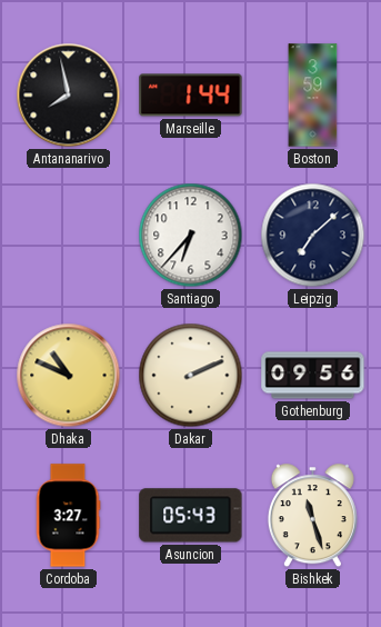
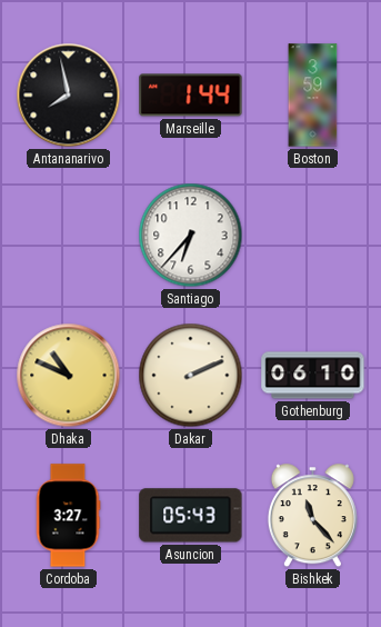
Leipzig: 7:08 -> none (313, 236)
Gothenburg: 09:56 -> 06:10 (313, 376)
Bishkek: 11:27 -> 11:23 (312, 516)
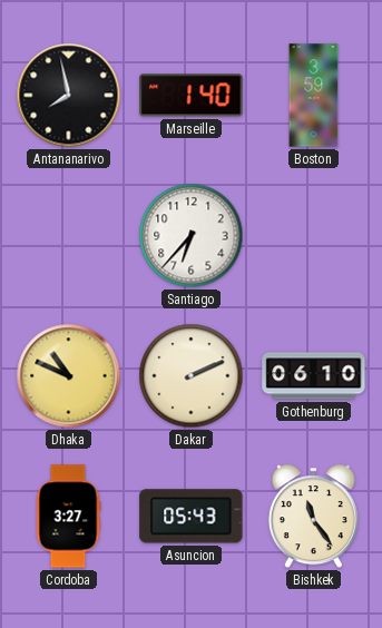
Marseille: 1:44 -> 1:40 (192, 96)
Bishkek: 11:23 -> 11:24 (313, 517)
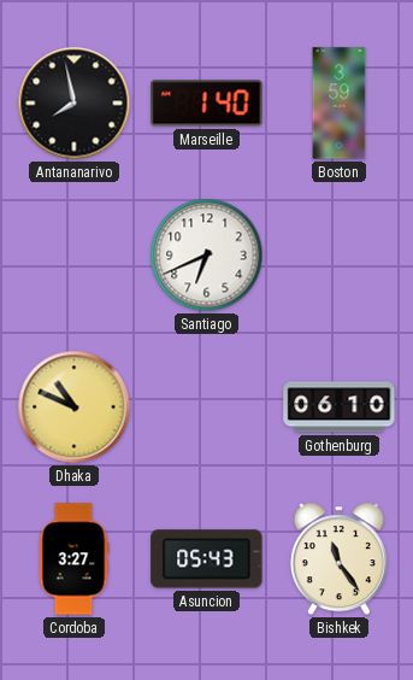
Santiago: 6:37 -> 6:41 (207, 256)
Dakar: 2:11 -> none (192, 376)
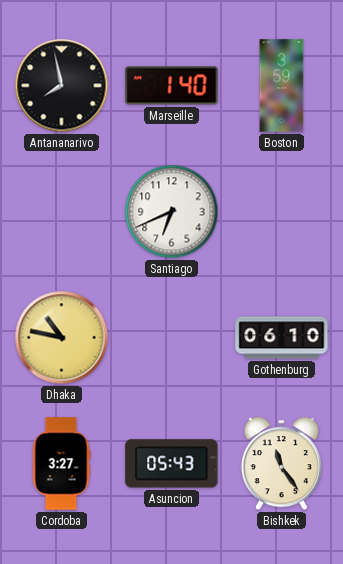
Dhaka: 10:49 -> 10:47 (62, 338)
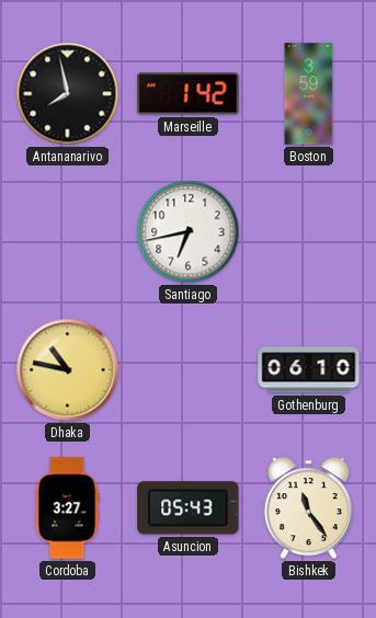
Marseille: 1:40 -> 1:42 (189, 94)
Santiago: 6:41 -> 6:43 (189, 232)
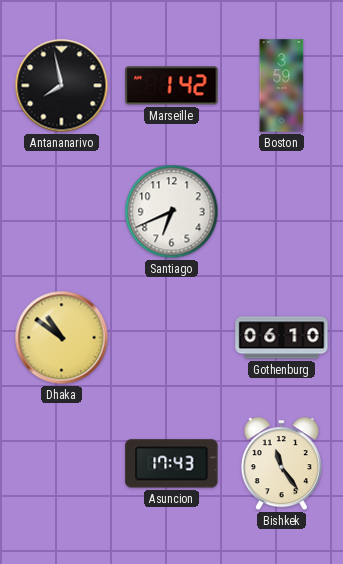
Santiago: 6:43 -> 6:41 (172, 212)
Dhaka: 10:47 -> 10:51 (62, 338)
Cordoba: 3:27 -> none (67, 508)
Asuncion: 05:43 -> 17:43 (172, 464)
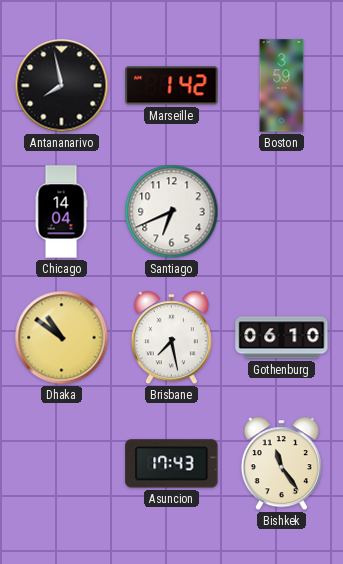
Chicago: none -> 14:04 (61, 212)
Brisbane: none -> 7:28 (171, 338)
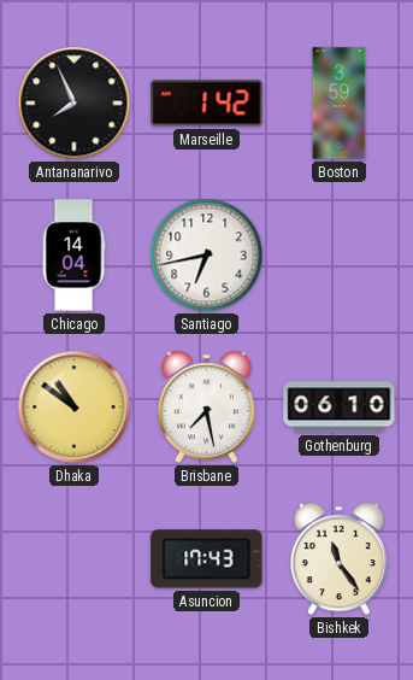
Antananarivo: 7:58 -> 7:56 (75, 104)
Santiago: 6:41 -> 6:43 (207, 256)
